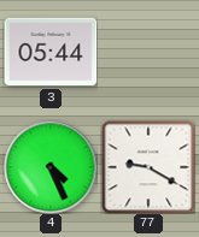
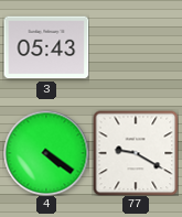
3: 05:44 -> 05:43 (46, 47)
4: 4:26 -> 4:21 (46, 153)
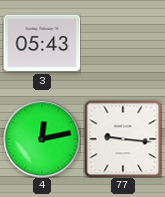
4: 4:21 -> 12:13 (42, 139)
77: 9:20 -> 9:16 (123, 139)
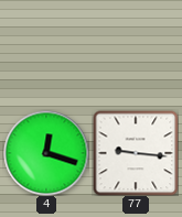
3: 05:43 -> none (42, 43)
4: 12:13 -> 12:18 (46, 153)
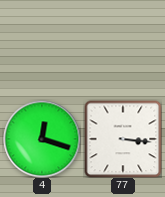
77: 9:16 -> 3:16 (123, 139)
